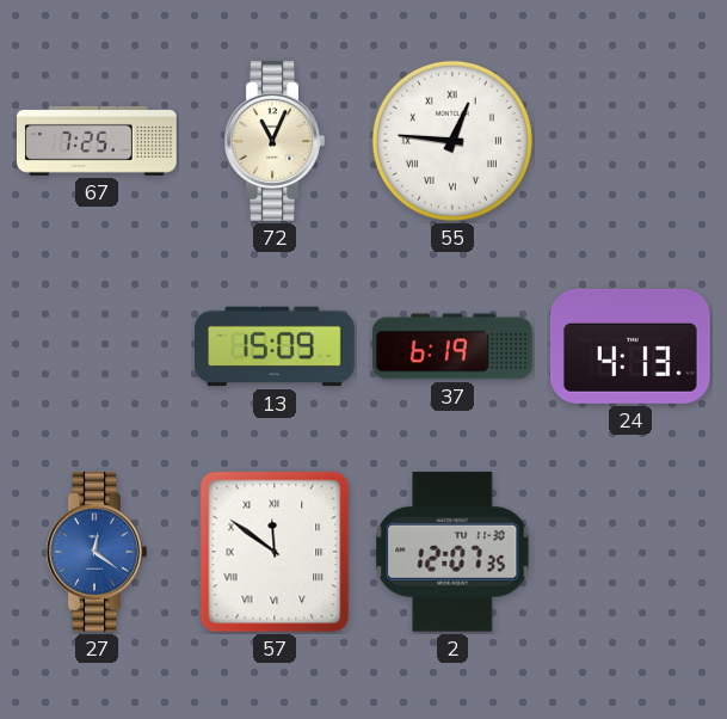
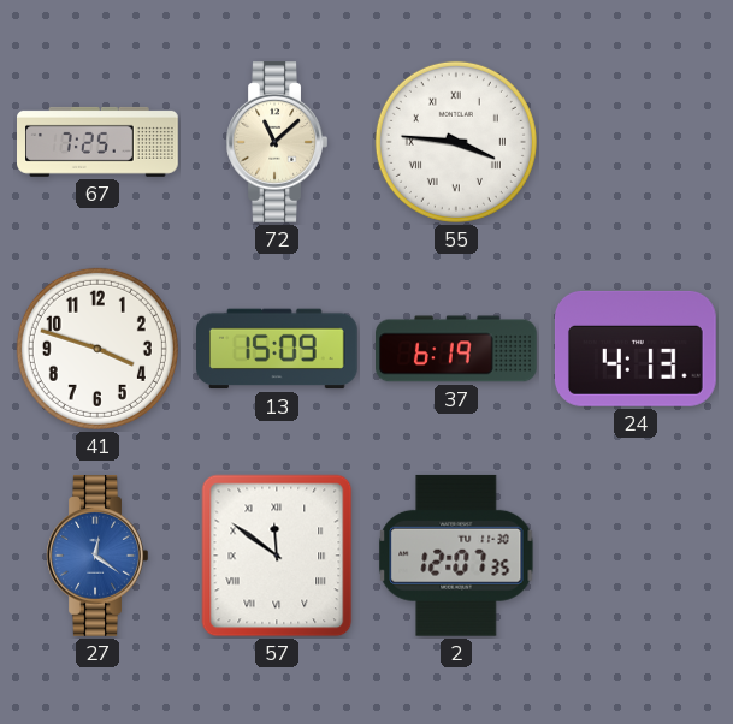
72: 11:04 -> 11:08 (277, 143)
55: 12:46 -> 3:46 (456, 142)
41: none -> 3:48 (97, 349)
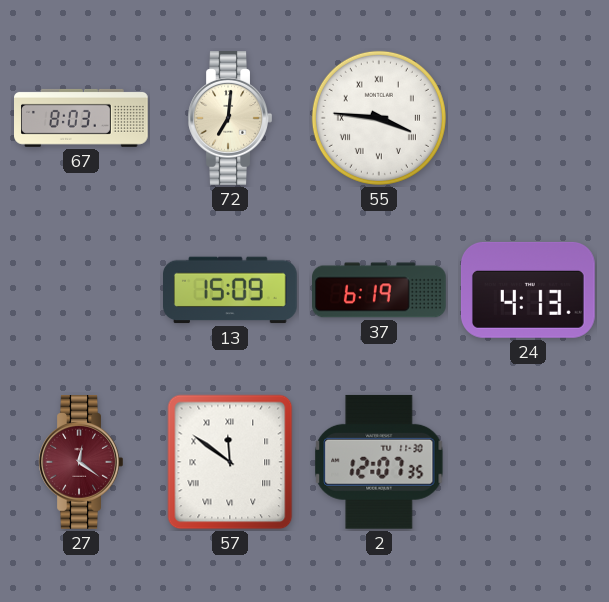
67: 7:25 -> 8:03 (81, 118)
72: 11:08 -> 7:01 (230, 119)
41: 3:48 -> none (97, 349)
27 dial: blue -> burgundy (81, 463)
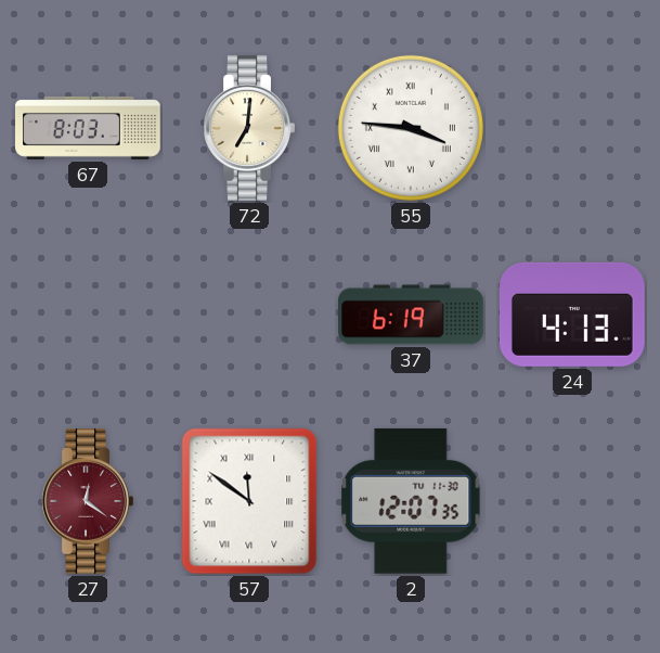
13: 15:09 -> none (231, 290)
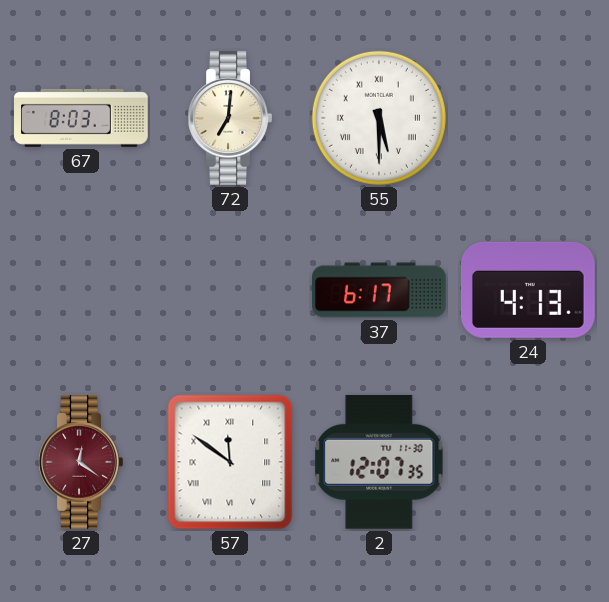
55: 3:46 -> 5:30 (379, 118)
37: 6:19 -> 6:17 (380, 290)
